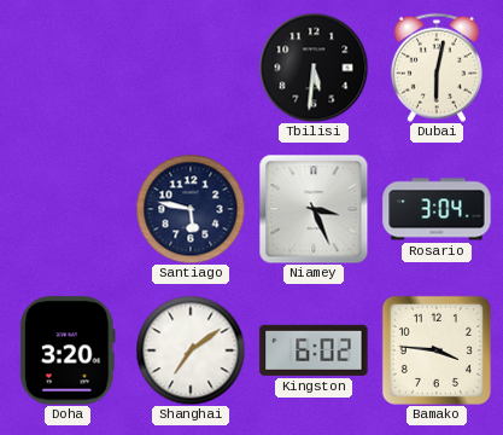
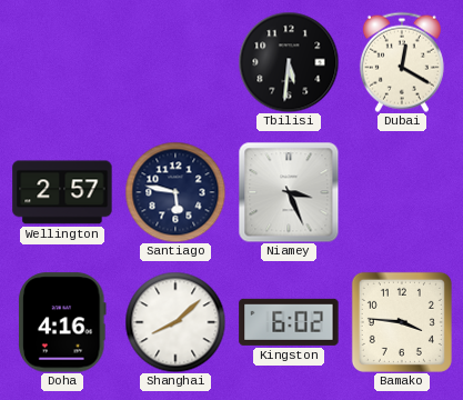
Dubai: 6:02 -> 12:20 (402, 62)
Wellington: none -> 2:57 (62, 192)
Rosario: 3:04 -> none (437, 209)
Doha: 3:20 -> 4:16 (62, 322)
Shanghai: 7:09 -> 8:08 (175, 322)
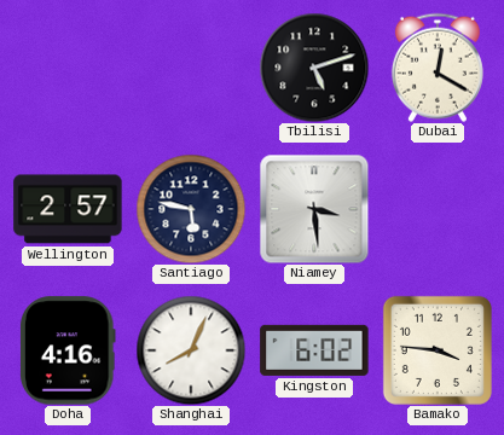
Tbilisi: 5:31 -> 5:12 (314, 68)
Niamey: 3:26 -> 3:29 (314, 209)
Shanghai: 8:08 -> 8:04 (191, 350)
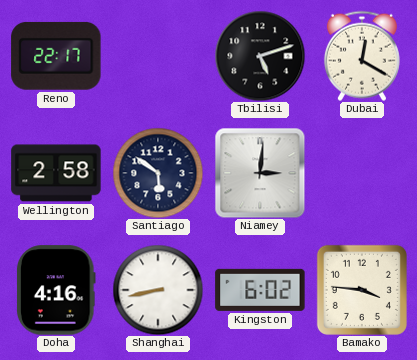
Reno: none -> 22:17 (56, 56)
Wellington: 2:57 -> 2:58 (56, 173)
Santiago: 5:47 -> 5:51 (158, 173)
Niamey: 3:29 -> 3:01 (260, 173)
Shanghai: 8:04 -> 8:43 (158, 290)
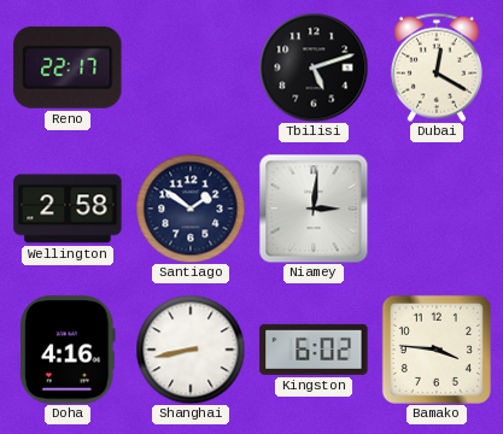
Santiago: 5:51 -> 1:51 (191, 209)
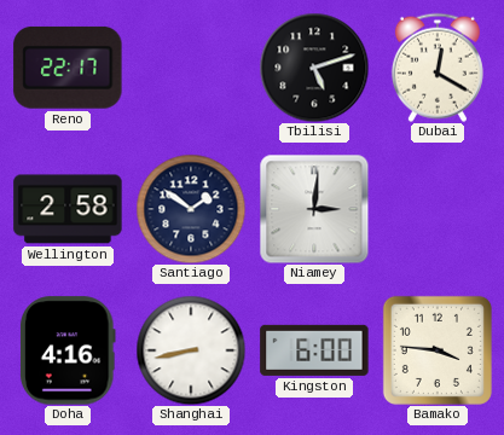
Kingston: 6:02 -> 6:00 (314, 350)
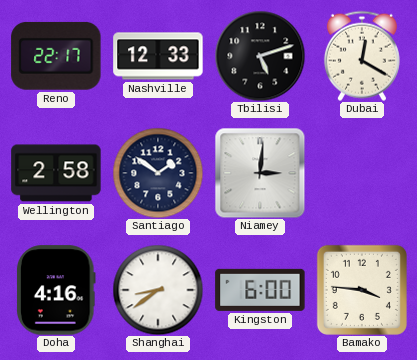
Nashville: none -> 12:33 (158, 56)
Shanghai: 8:43 -> 8:39 (158, 290)
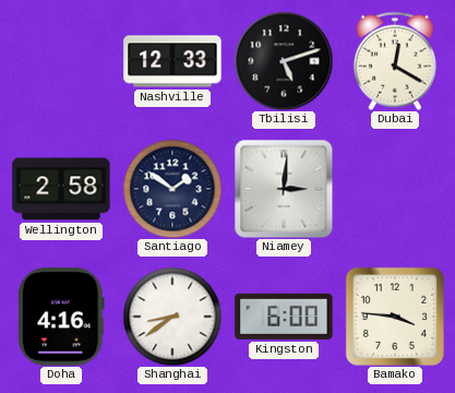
Reno: 22:17 -> none (56, 56)
